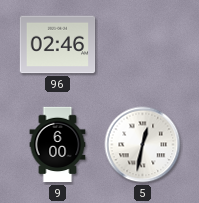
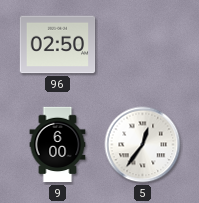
96: 02:46 -> 02:50 (58, 45)
5: 12:32 -> 12:36 (143, 145)
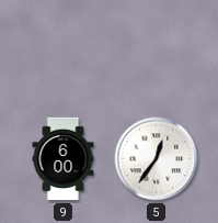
96: 02:50 -> none (58, 45)
